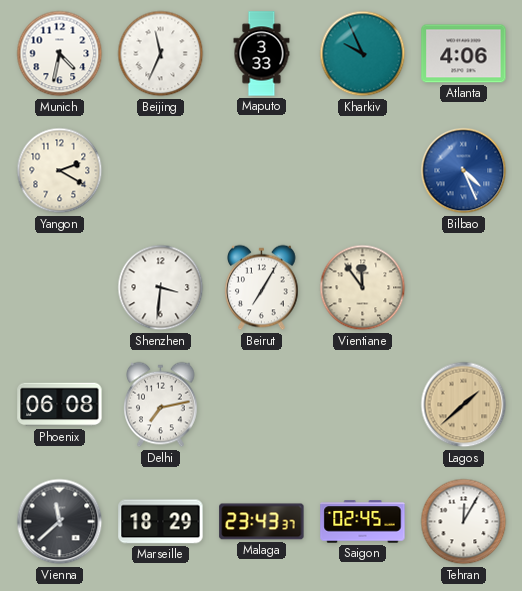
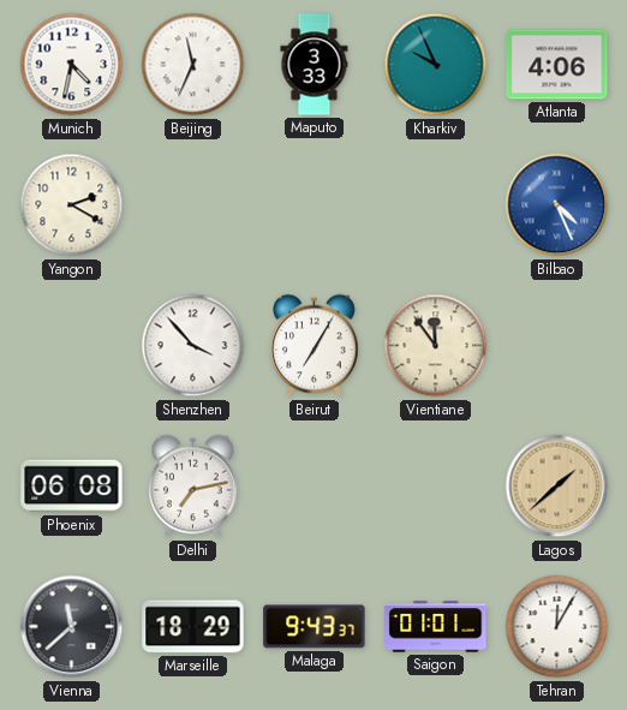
Shenzhen: 3:31 -> 3:53 (193, 346)
Malaga: 23:43 -> 9:43 (315, 627)
Saigon: 02:45 -> 01:01 (436, 627)
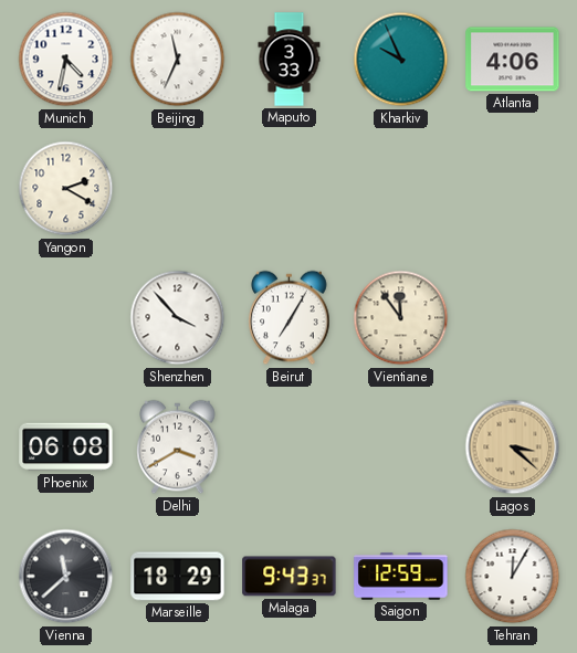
Bilbao: 4:26 -> none (557, 205)
Delhi: 7:13 -> 3:40 (178, 447)
Lagos: 1:38 -> 3:22 (513, 447)
Saigon: 01:01 -> 12:59 (401, 577)
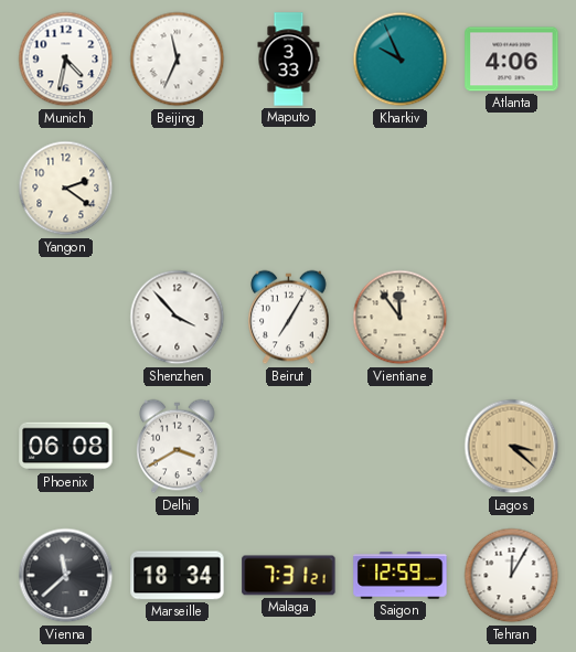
Yangon: 2:20 -> 2:21 (66, 189)
Marseille: 18:29 -> 18:34 (178, 576)
Malaga: 9:43 -> 7:31 (289, 576)
